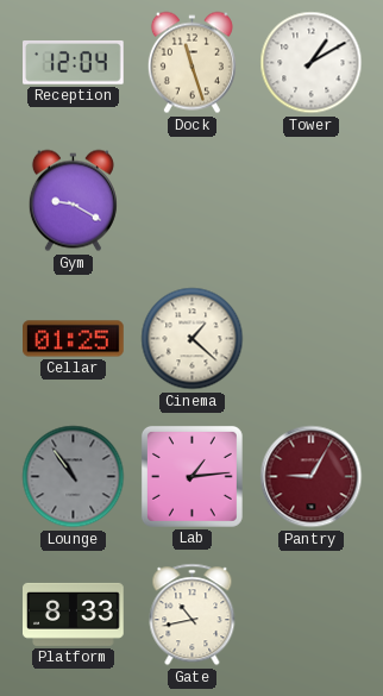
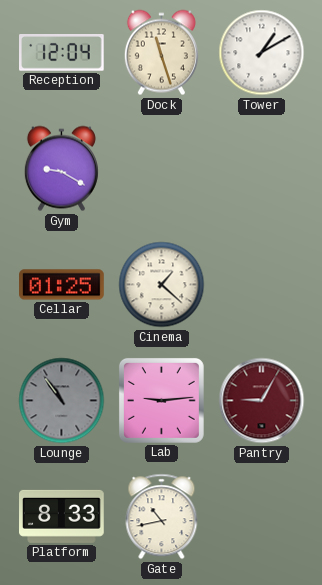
Lab: 1:14 -> 9:14 (161, 400)
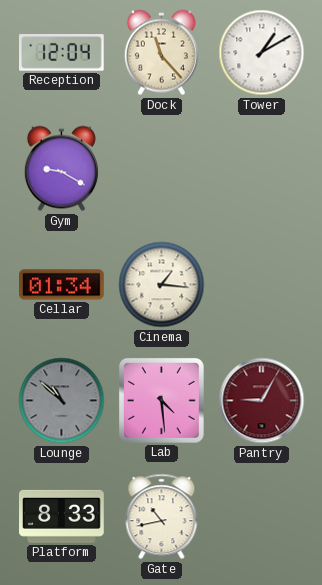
Dock: 11:27 -> 11:23 (161, 53)
Cellar: 01:25 -> 01:34 (62, 285)
Cinema: 1:22 -> 1:16 (162, 285)
Lounge: 10:54 -> 10:52 (62, 401)
Lab: 9:14 -> 4:29 (161, 400)
